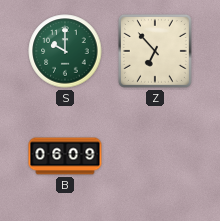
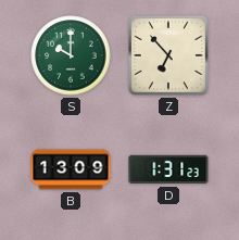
B: 06:09 -> 13:09 (71, 169)
D: none -> 1:31 (168, 169)
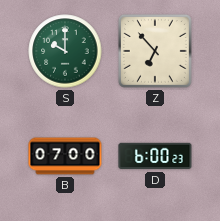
B: 13:09 -> 07:00 (65, 156)
D: 1:31 -> 6:00 (155, 156)
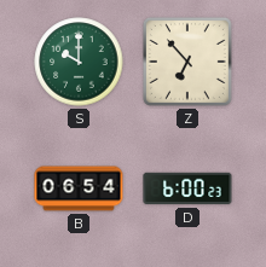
B: 07:00 -> 06:54 (79, 188)
